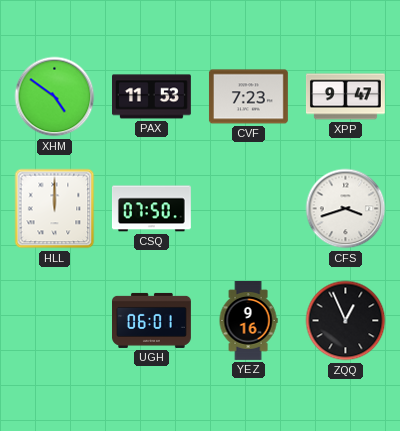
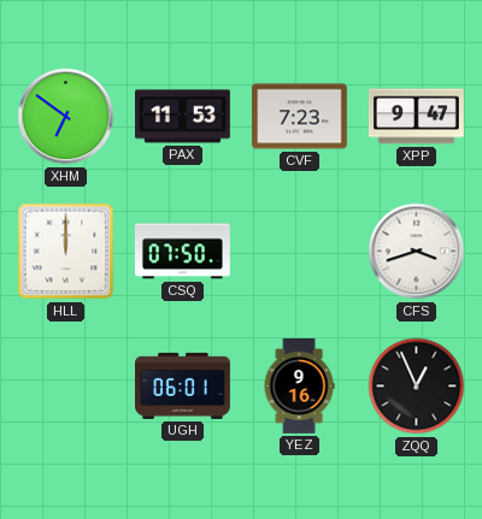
XHM: 4:51 -> 6:51 (66, 117)
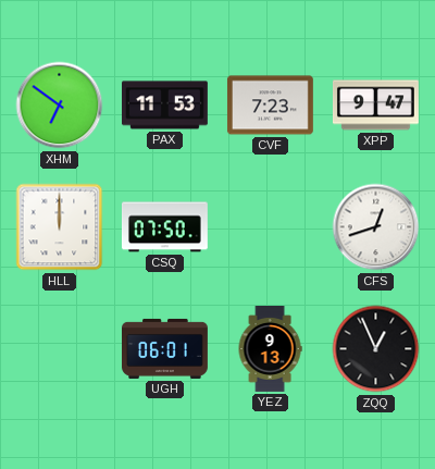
CFS: 3:42 -> 12:42 (376, 227)
YEZ: 9:16 -> 9:13 (270, 349)
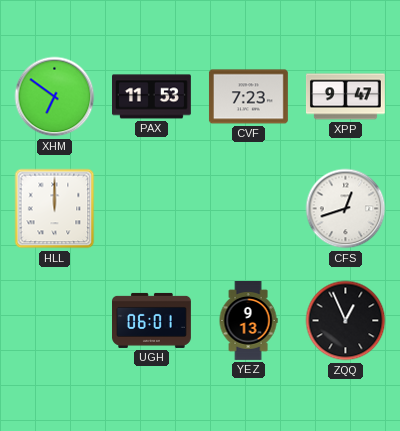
CSQ: 07:50 -> none (165, 227)
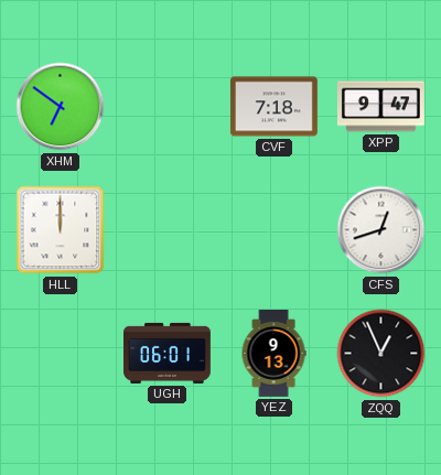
PAX: 11:53 -> none (152, 97)
CVF: 7:23 -> 7:18 (273, 107)
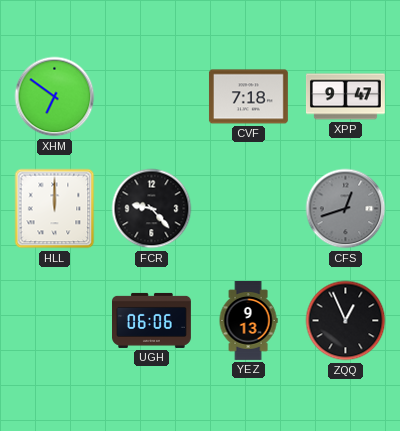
FCR: none -> 9:23 (152, 209)
CFS dial: white -> grey (346, 209)
UGH: 06:01 -> 06:06 (152, 320)
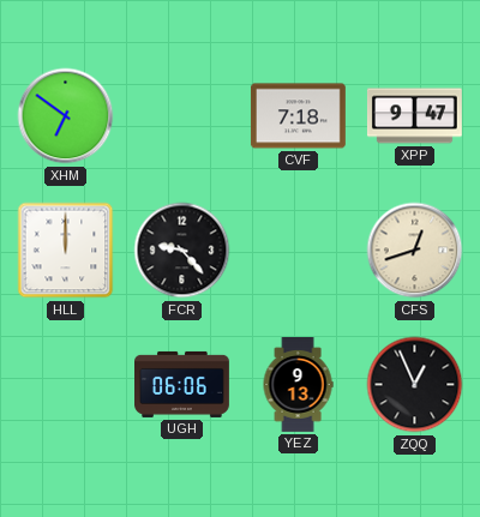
CFS dial: grey -> cream (415, 251)
